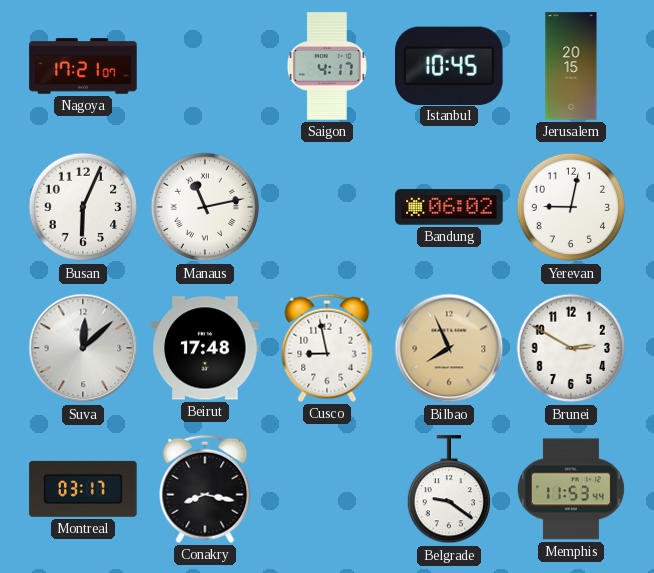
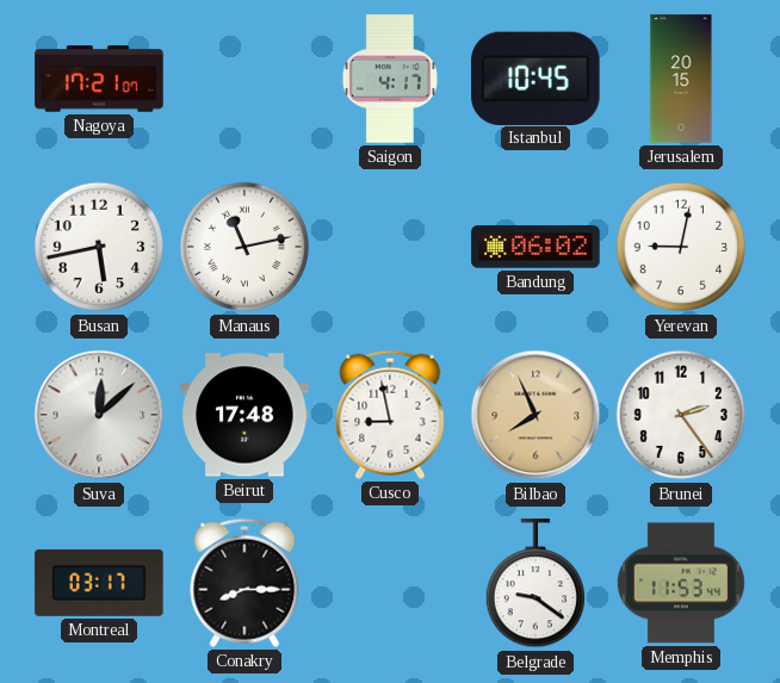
Busan: 6:04 -> 5:43 (99, 247)
Brunei: 2:50 -> 2:24 (681, 415)
Conakry: 8:17 -> 8:15 (244, 583)
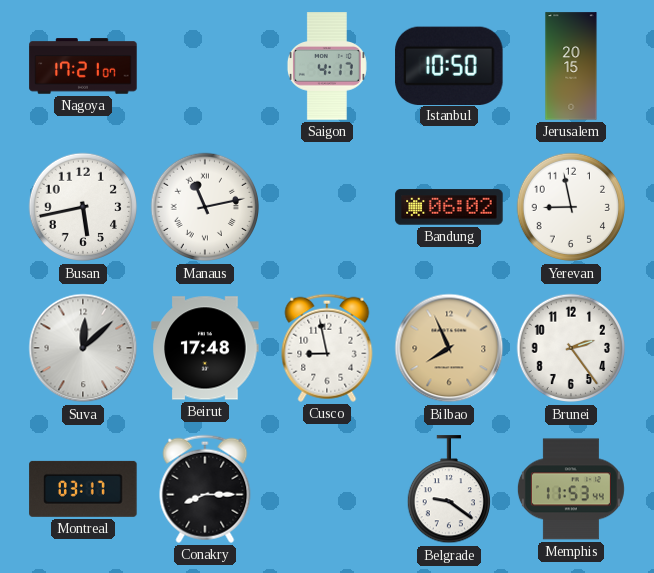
Istanbul: 10:45 -> 10:50 (449, 65)
Yerevan: 9:02 -> 8:58 (571, 207)
